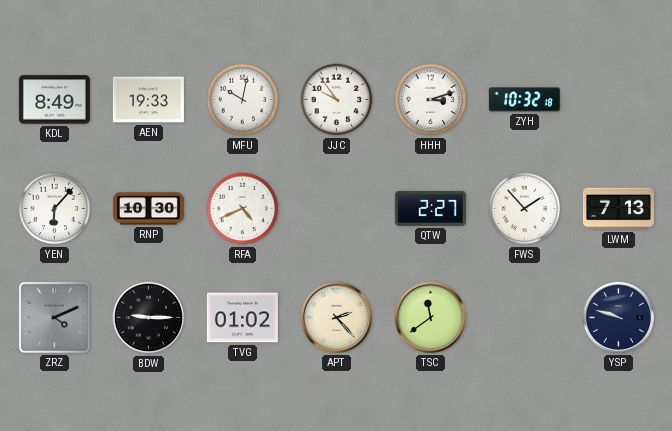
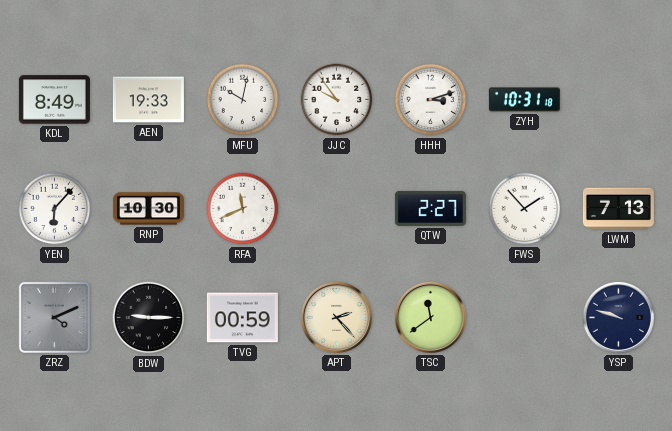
ZYH: 10:32 -> 10:31 (524, 100)
RFA: 4:41 -> 11:41 (243, 209)
TVG: 01:02 -> 00:59 (242, 318)
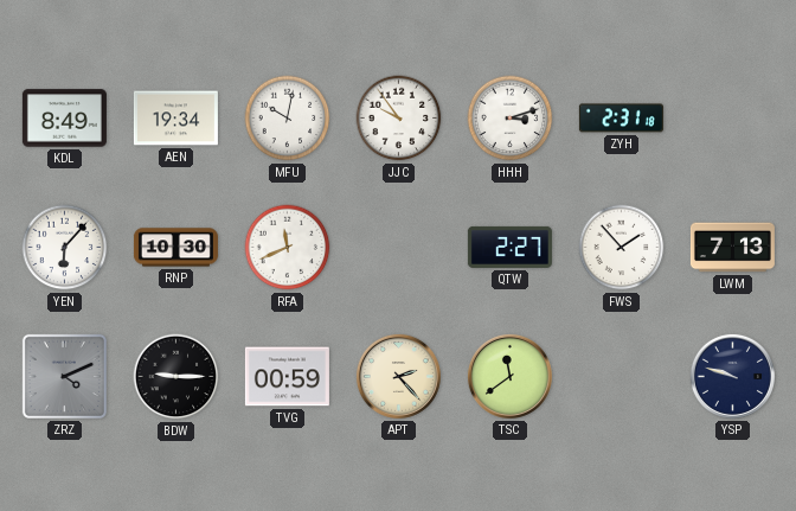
AEN: 19:33 -> 19:34 (175, 119)
ZYH: 10:31 -> 2:31 (621, 119)
